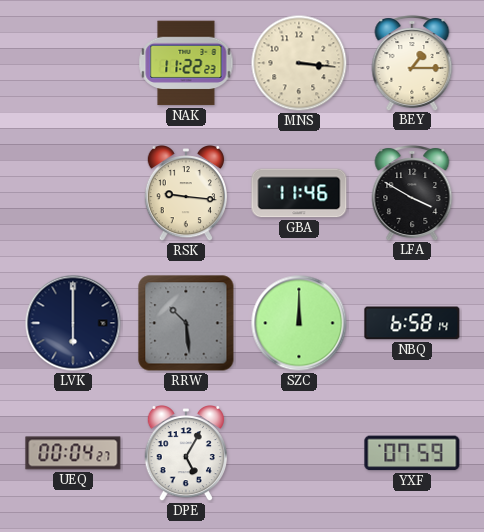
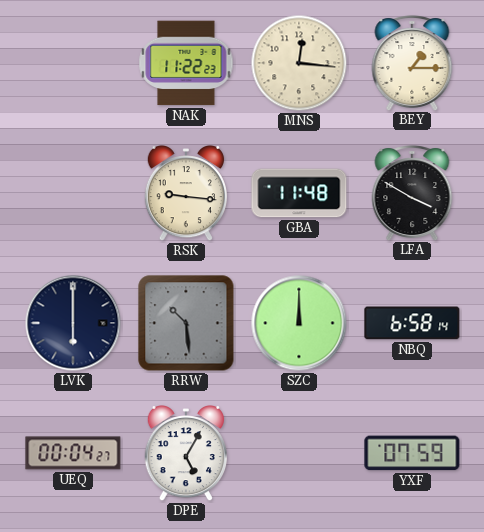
MNS: 3:16 -> 12:16 (299, 63)
GBA: 11:46 -> 11:48 (299, 193)
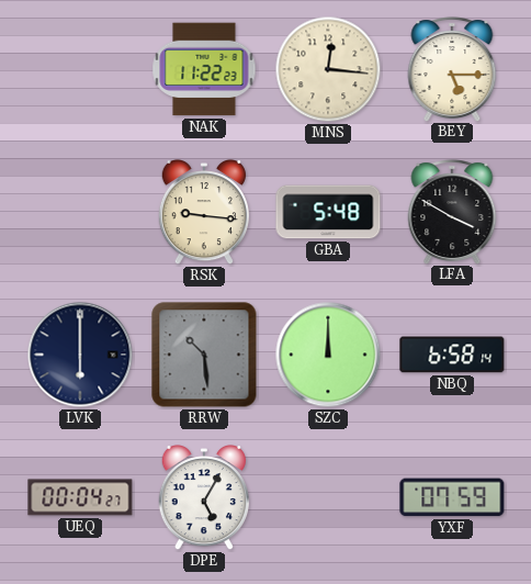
BEY: 1:15 -> 5:15 (452, 69)
GBA: 11:48 -> 5:48 (328, 212)
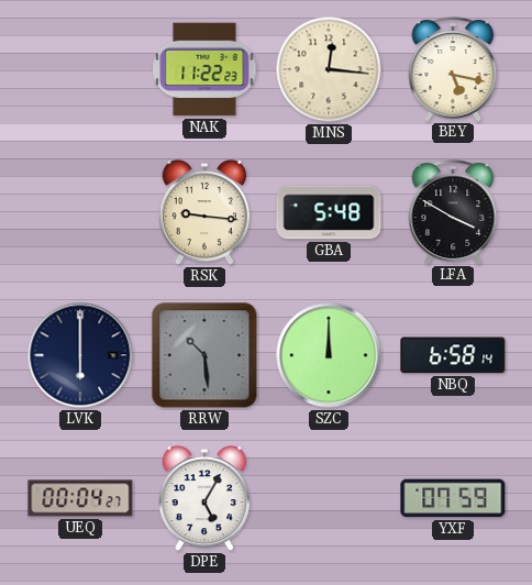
BEY: 5:15 -> 5:17 (453, 69)
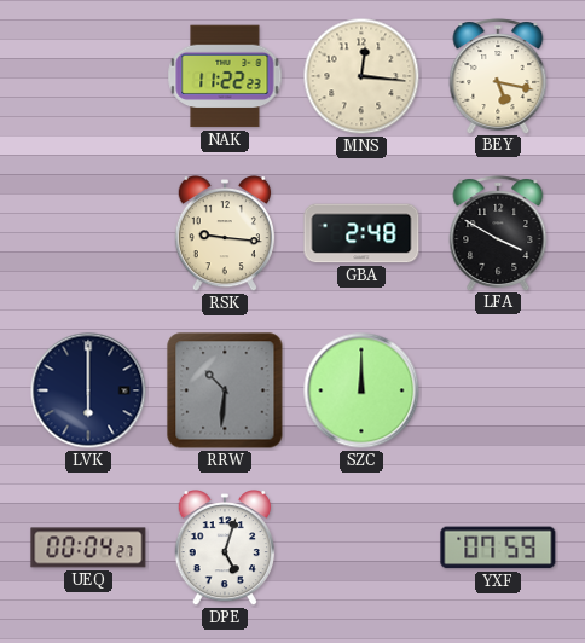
GBA: 5:48 -> 2:48 (361, 233)
RRW: 10:29 -> 10:31 (225, 390)
NBQ: 6:58 -> none (453, 355)
DPE: 5:05 -> 5:03 (224, 549)
